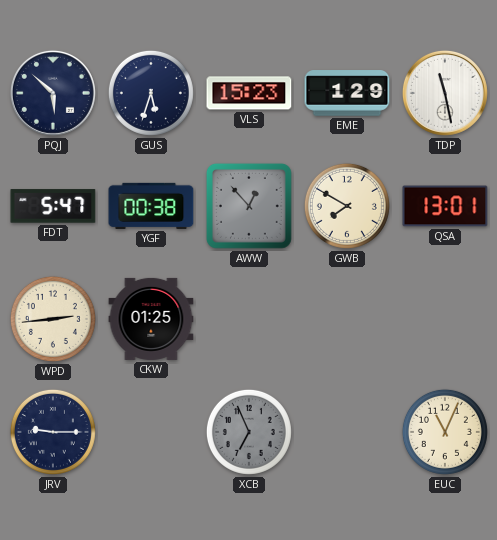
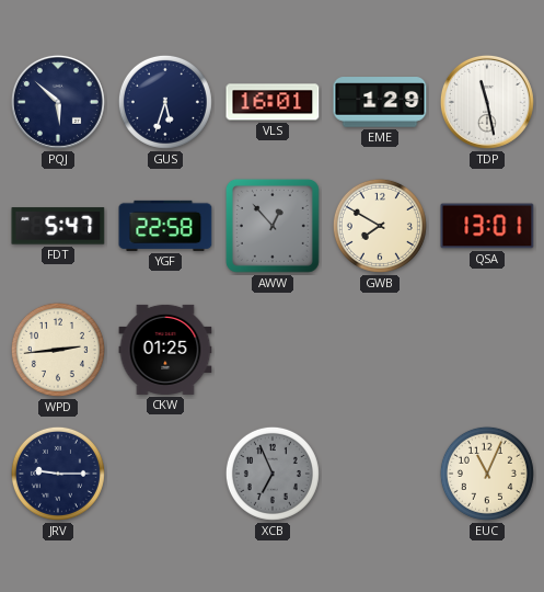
VLS: 15:23 -> 16:01 (273, 102)
YGF: 00:38 -> 22:58 (165, 226)
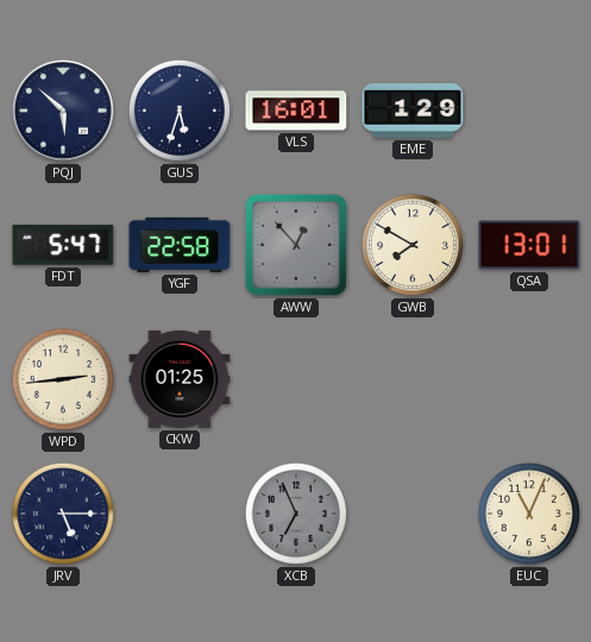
TDP: 11:28 -> none (487, 102)
JRV: 9:15 -> 5:15 (63, 514)
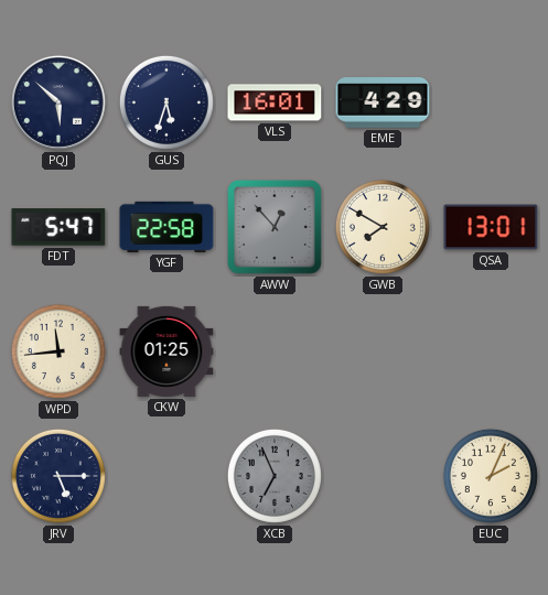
EME: 1:29 -> 4:29 (383, 102)
WPD: 2:44 -> 11:44 (58, 351)
EUC: 11:04 -> 2:04 (491, 476)
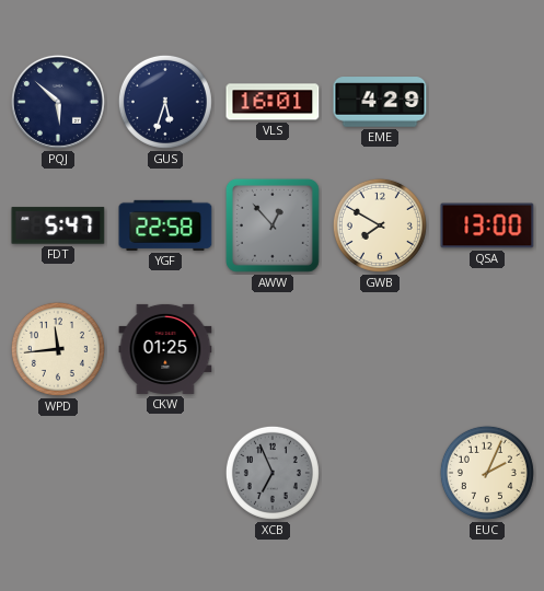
QSA: 13:01 -> 13:00 (487, 225)
JRV: 5:15 -> none (58, 476)
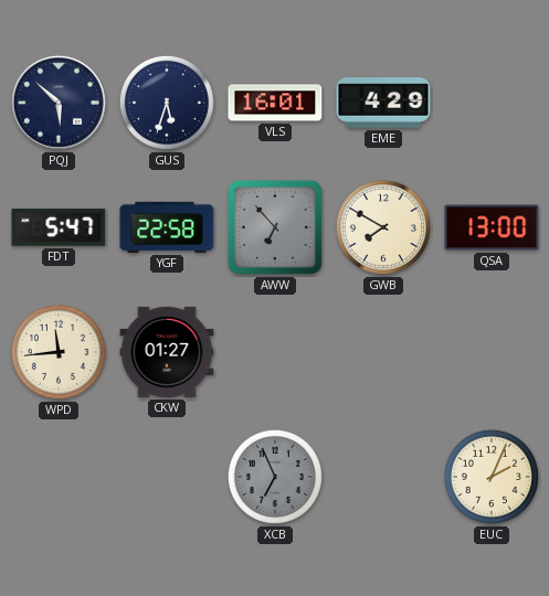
AWW: 12:53 -> 6:53 (275, 227)
CKW: 01:25 -> 01:27 (167, 352)
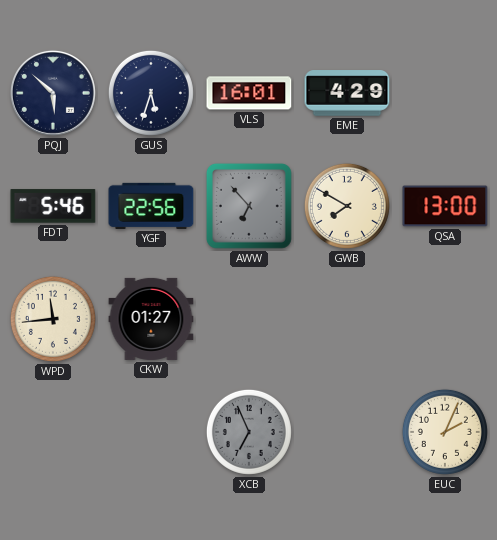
FDT: 5:47 -> 5:46 (53, 206)
YGF: 22:58 -> 22:56 (151, 206)
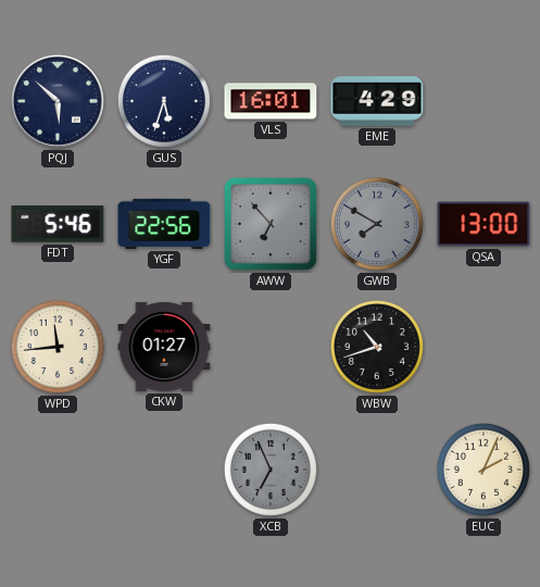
GWB dial: cream -> grey (377, 224)
WBW: none -> 10:42 (377, 347)
